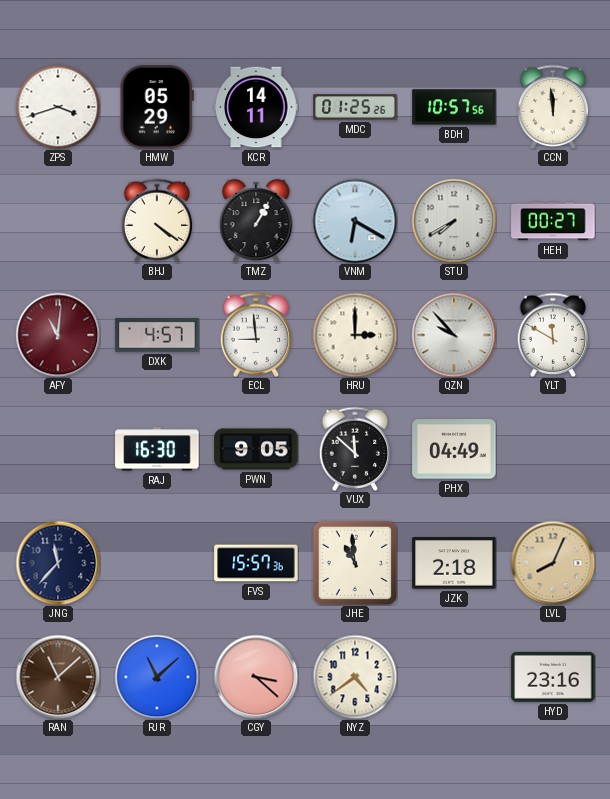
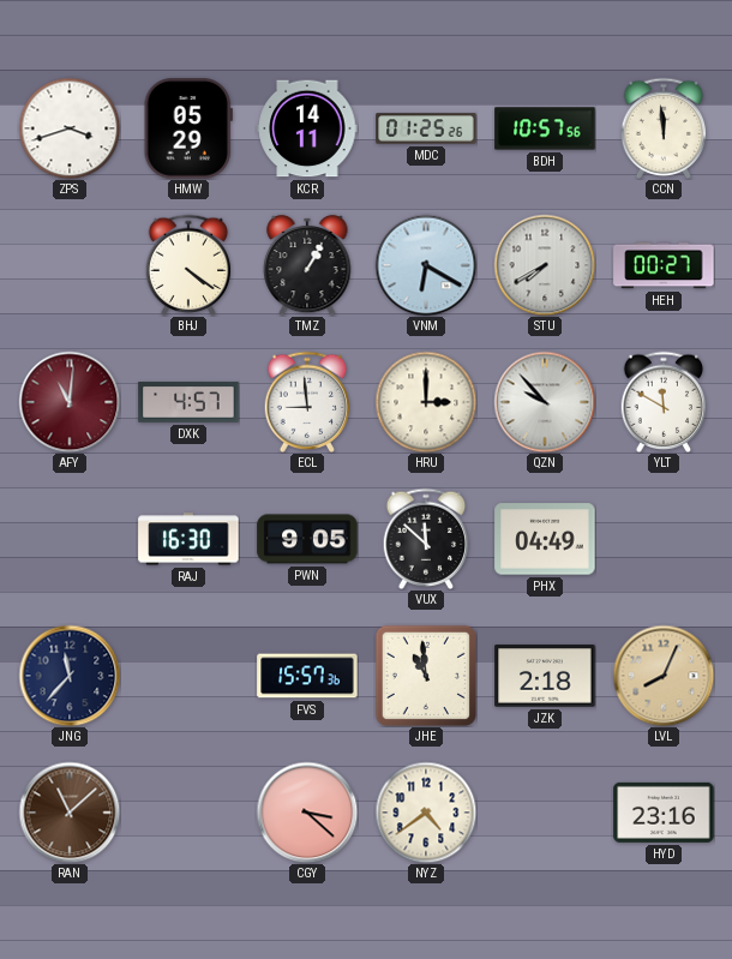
RJR: 11:08 -> none (157, 677)
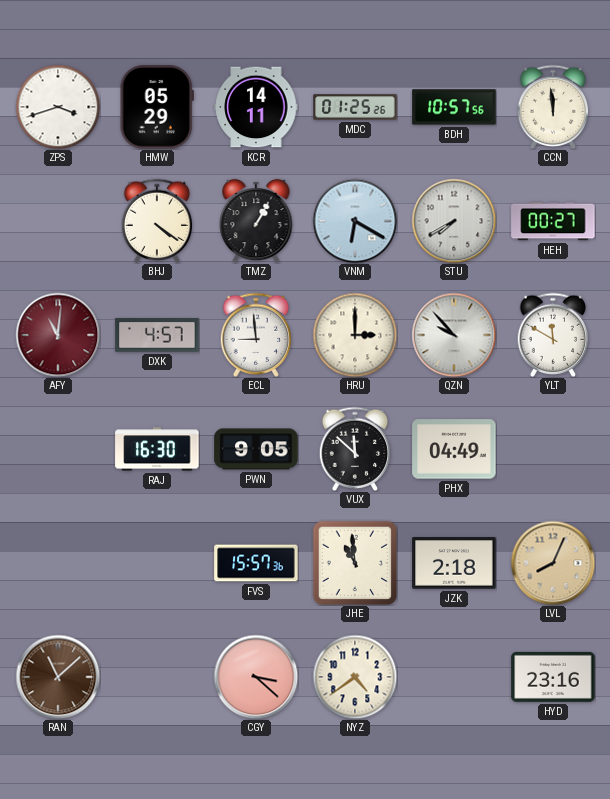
JNG: 11:37 -> none (70, 676)
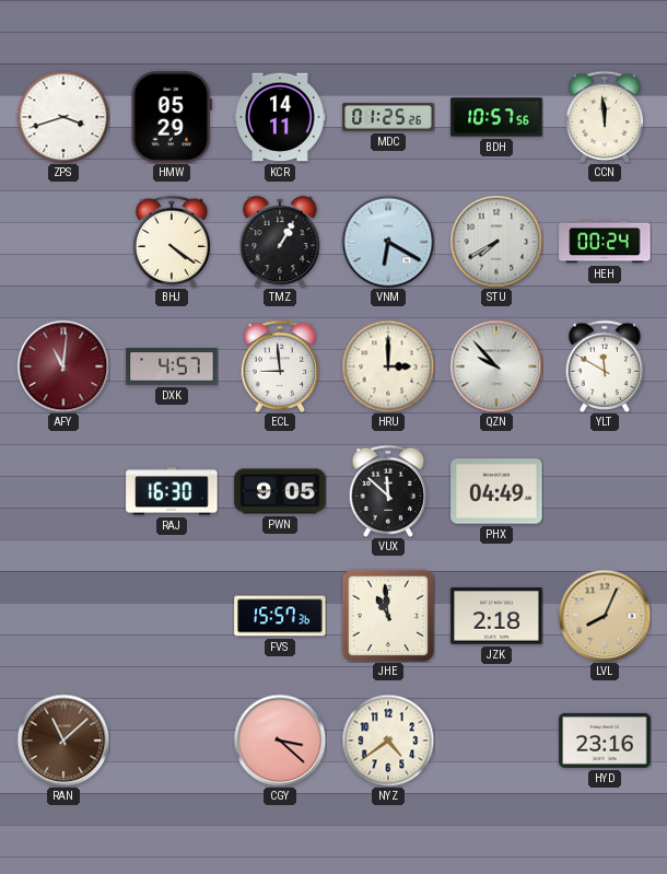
HEH: 00:27 -> 00:24 (605, 242)
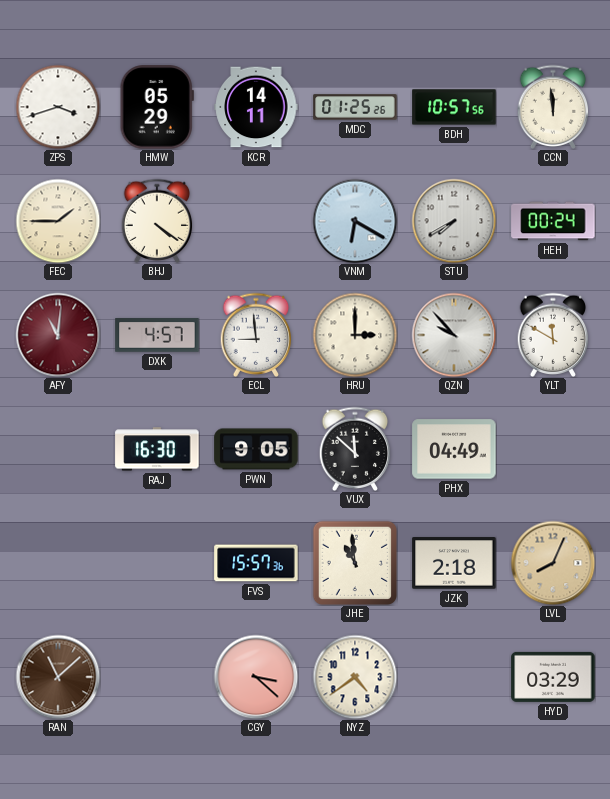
FEC: none -> 1:45 (58, 221)
TMZ: 1:05 -> none (280, 242)
HYD: 23:16 -> 03:29 (553, 677)
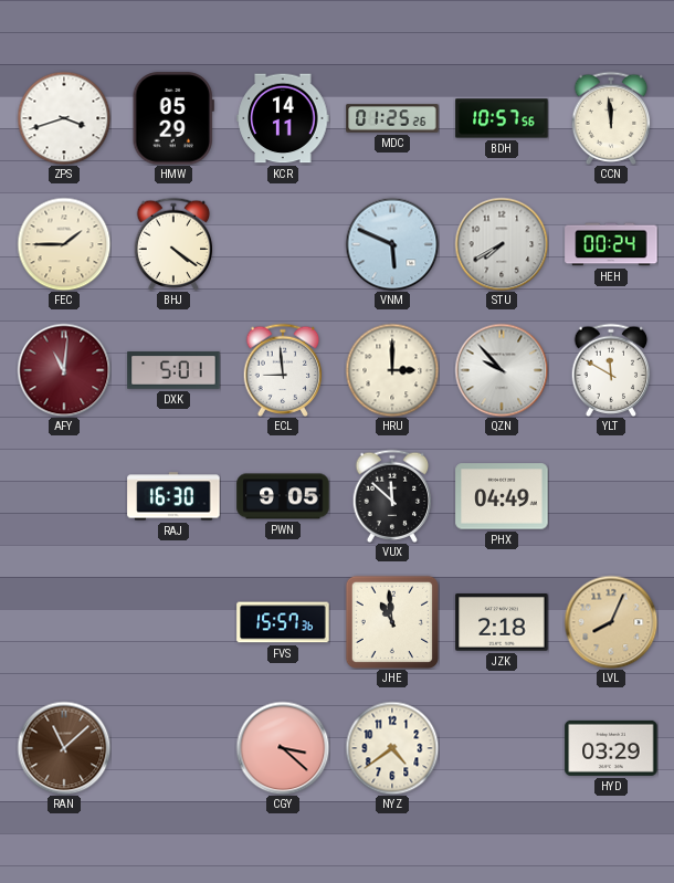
VNM: 6:20 -> 5:49 (392, 244)
DXK: 4:57 -> 5:01 (173, 370)
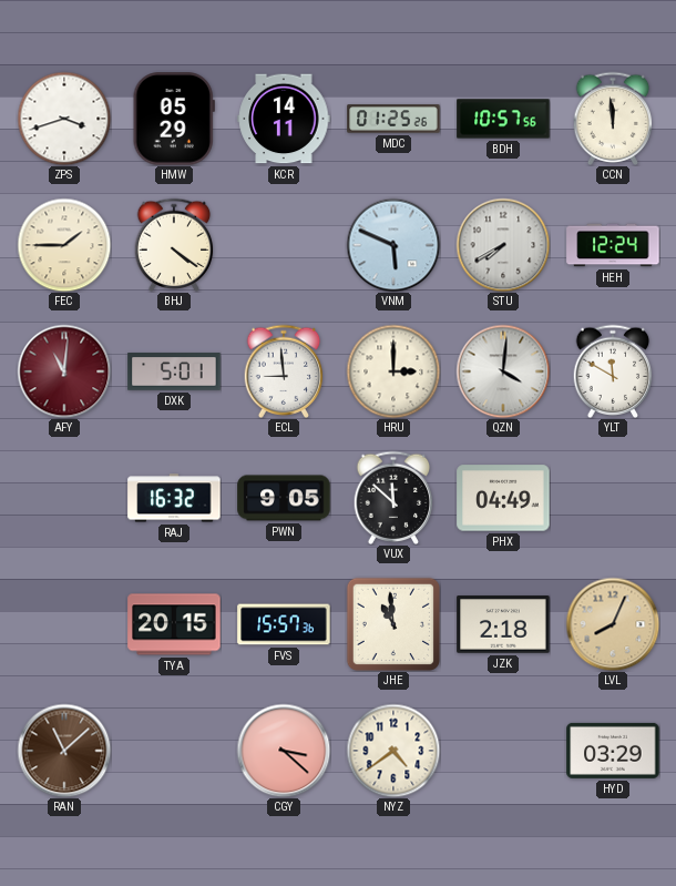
HEH: 00:24 -> 12:24 (613, 245)
QZN: 9:53 -> 4:01 (503, 371)
RAJ: 16:30 -> 16:32 (174, 498)
TYA: none -> 20:15 (174, 624)
